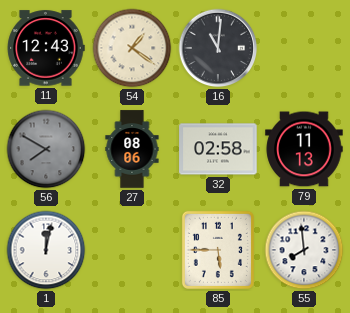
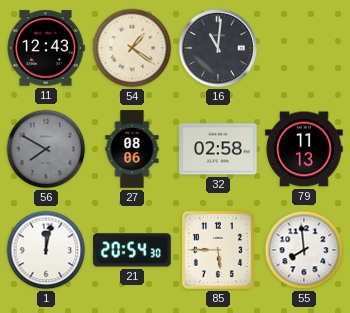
21: none -> 20:54 (132, 250)
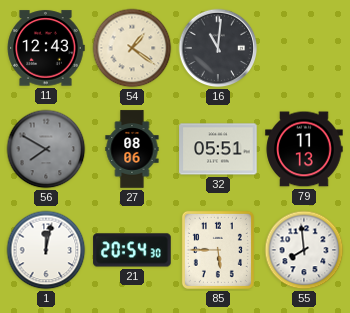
32: 02:58 -> 05:51 (218, 149)
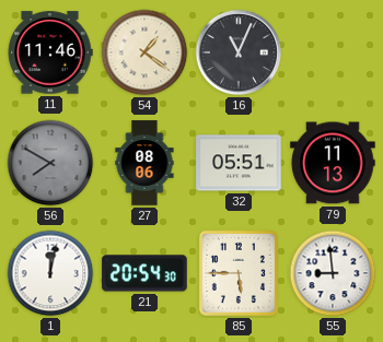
11: 12:43 -> 11:46 (50, 52)
16: 11:01 -> 11:04 (239, 52)
55: 7:59 -> 8:59 (333, 273)
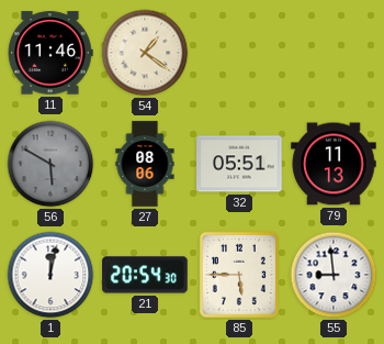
16: 11:04 -> none (239, 52)
56: 7:50 -> 5:50 (50, 164)
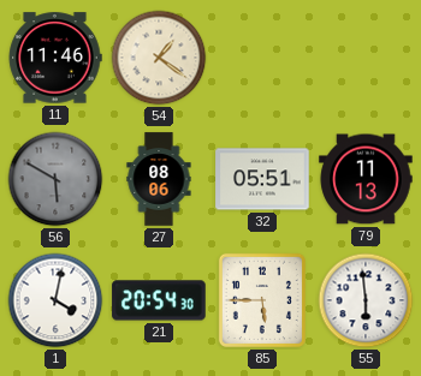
1: 12:02 -> 4:02 (55, 300)
55: 8:59 -> 5:59 (366, 300)
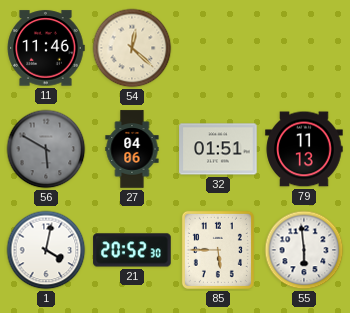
54: 1:21 -> 12:22 (132, 48)
27: 08:06 -> 04:06 (132, 149)
32: 05:51 -> 01:51 (218, 149)
21: 20:54 -> 20:52 (132, 250)
